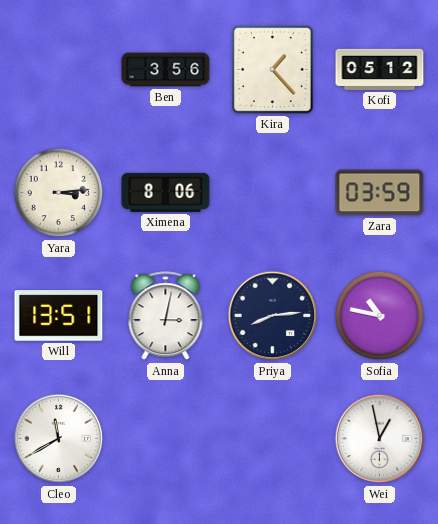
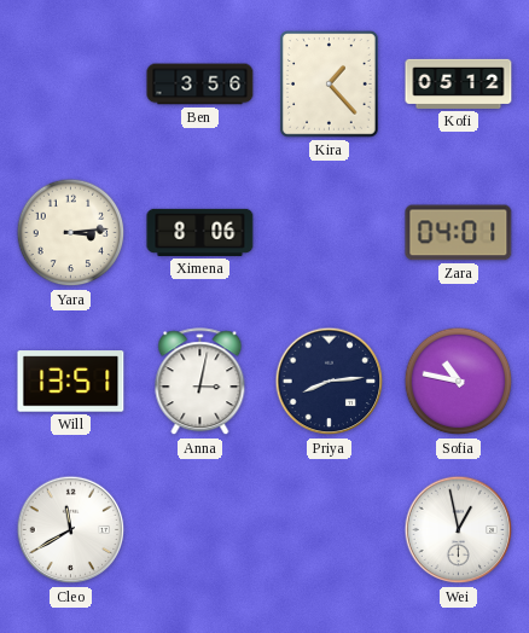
Zara: 03:59 -> 04:01 (459, 233)
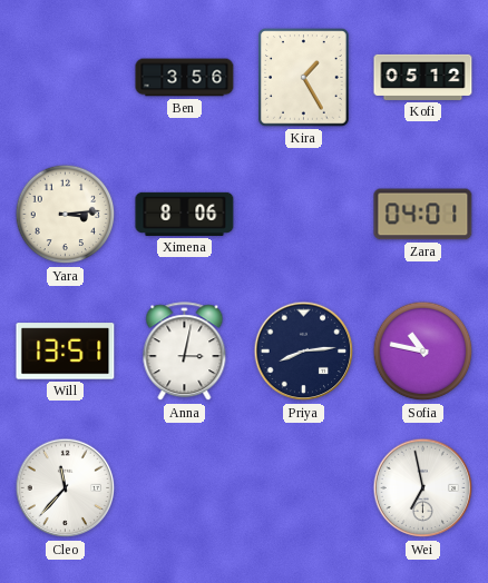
Kira: 1:23 -> 1:25 (304, 78)
Cleo: 11:40 -> 11:37 (66, 488)
Wei: 12:58 -> 6:58 (423, 488)
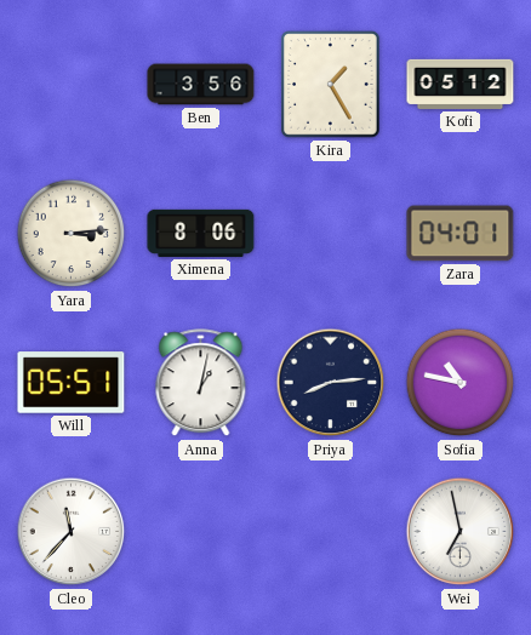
Will: 13:51 -> 05:51 (72, 383)
Anna: 3:02 -> 1:02 (201, 383)
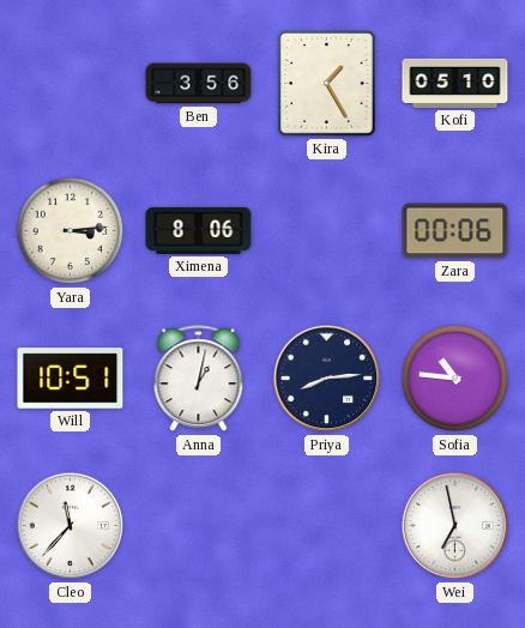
Kofi: 05:12 -> 05:10 (455, 83)
Zara: 04:01 -> 00:06 (455, 231)
Will: 05:51 -> 10:51 (71, 379)
Sofia: 10:47 -> 10:46 (455, 379)
